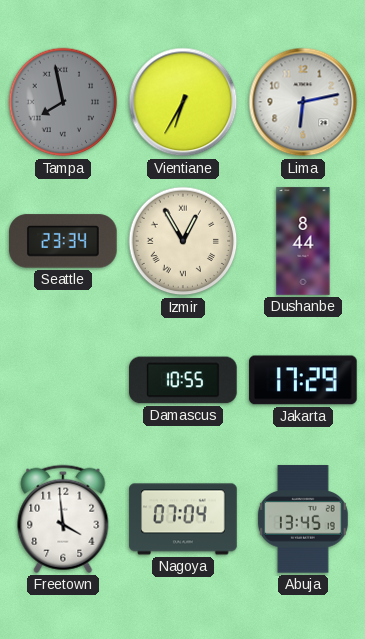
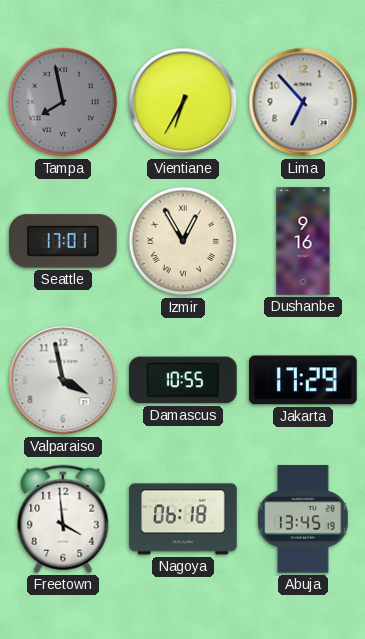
Lima: 6:13 -> 6:53 (303, 102)
Seattle: 23:34 -> 17:01 (63, 241)
Dushanbe: 8:44 -> 9:16 (303, 241)
Valparaiso: none -> 3:58 (63, 380)
Nagoya: 07:04 -> 06:18 (183, 519)
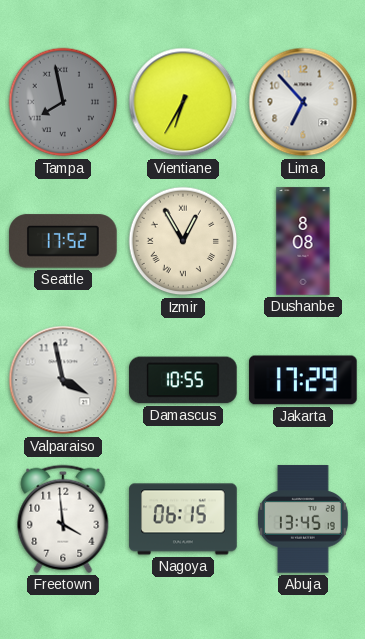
Seattle: 17:01 -> 17:52 (63, 241)
Dushanbe: 9:16 -> 8:08 (303, 241)
Nagoya: 06:18 -> 06:15 (183, 519)
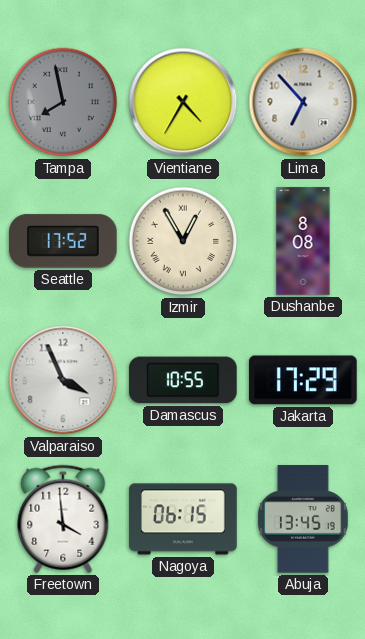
Vientiane: 6:35 -> 4:35 (183, 102)
Valparaiso: 3:58 -> 3:56 (63, 380)
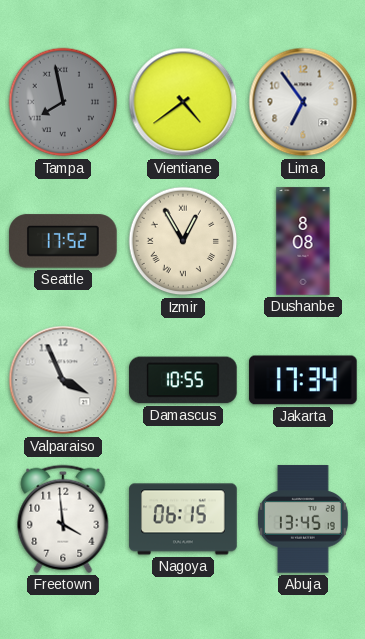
Vientiane: 4:35 -> 4:39 (183, 102)
Lima: 6:53 -> 6:54 (303, 102)
Jakarta: 17:29 -> 17:34 (303, 380)
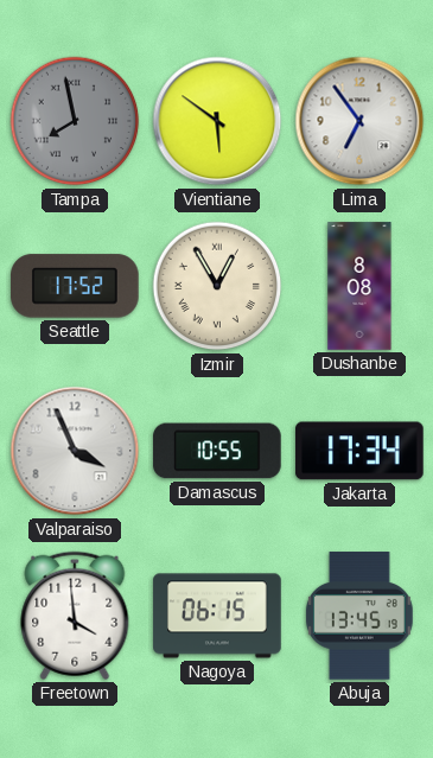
Vientiane: 4:39 -> 5:51 (217, 121)
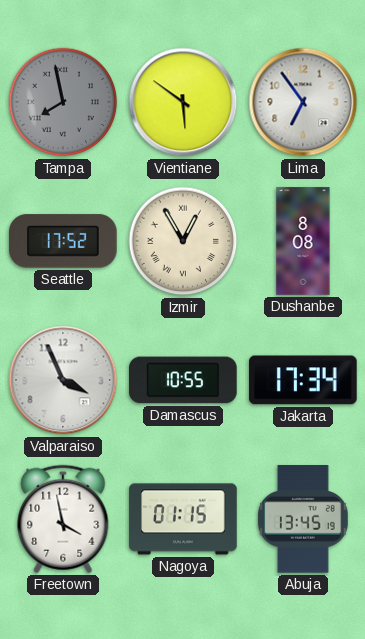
Freetown: 3:59 -> 3:58 (63, 519)
Nagoya: 06:15 -> 01:15 (183, 519)
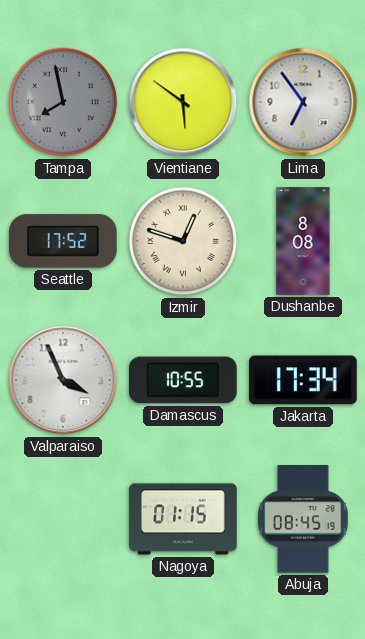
Izmir: 12:55 -> 12:48 (183, 241)
Freetown: 3:58 -> none (63, 519)
Abuja: 13:45 -> 08:45 (303, 519)
